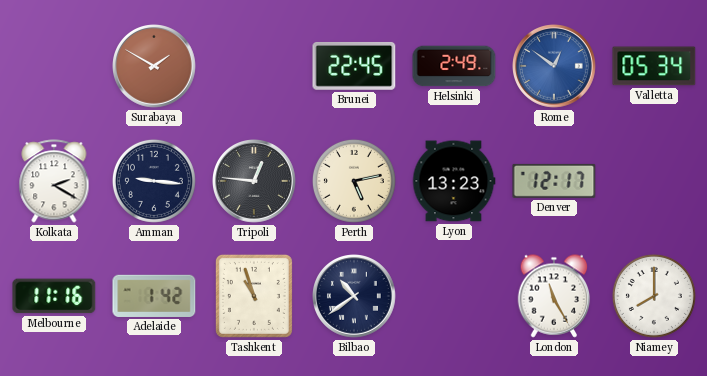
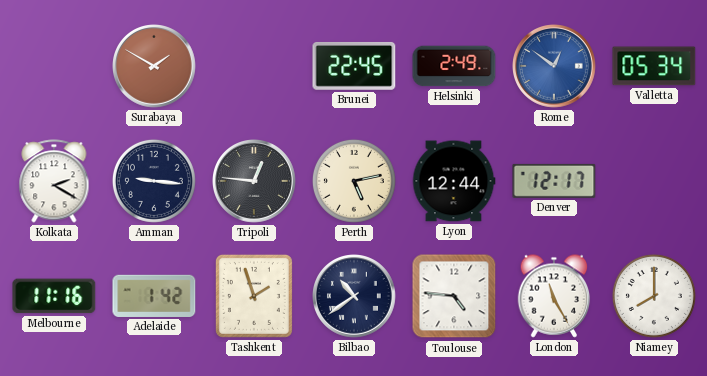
Lyon: 13:23 -> 12:44 (454, 181)
Tashkent: 10:57 -> 1:57 (254, 296)
Toulouse: none -> 4:46 (454, 296)
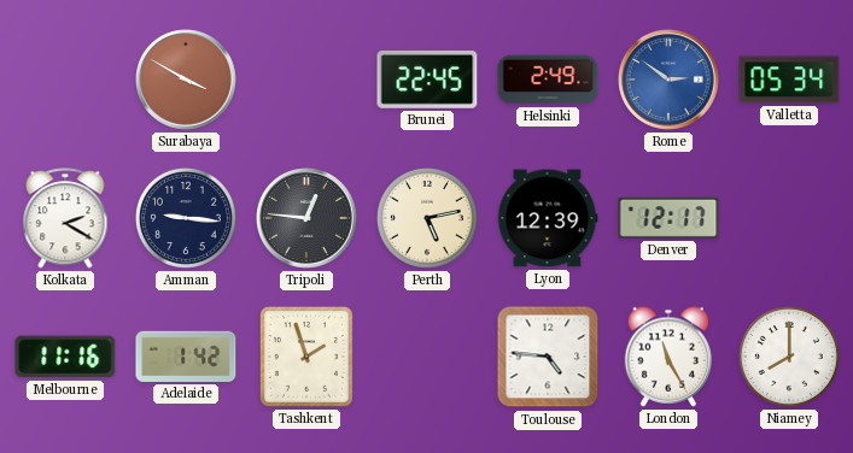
Surabaya: 1:50 -> 3:50 (187, 81)
Rome: 12:51 -> 2:51 (670, 81)
Lyon: 12:44 -> 12:39 (548, 218)
Bilbao: 10:39 -> none (355, 297)
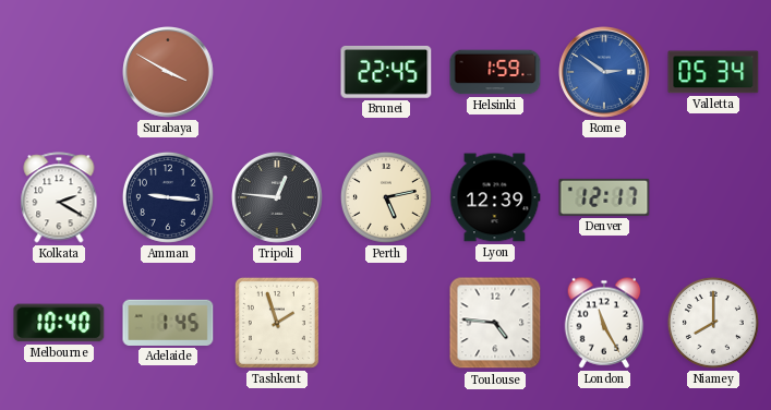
Helsinki: 2:49 -> 1:59 (495, 72)
Melbourne: 11:16 -> 10:40 (59, 323)
Adelaide: 1:42 -> 1:45 (168, 323)
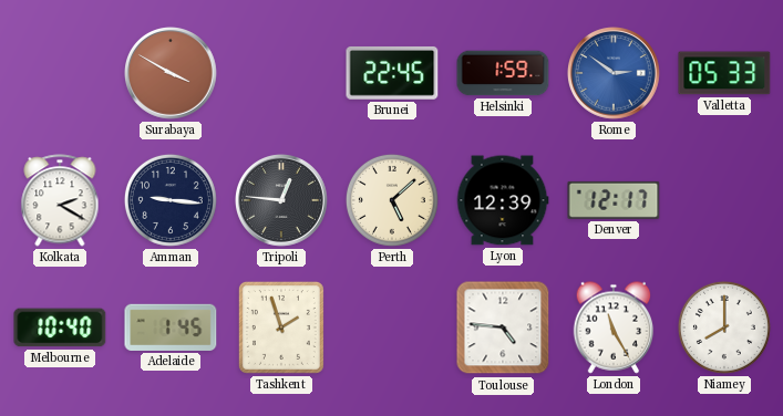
Valletta: 05:34 -> 05:33 (724, 73)
Perth: 5:13 -> 5:08 (392, 200)
